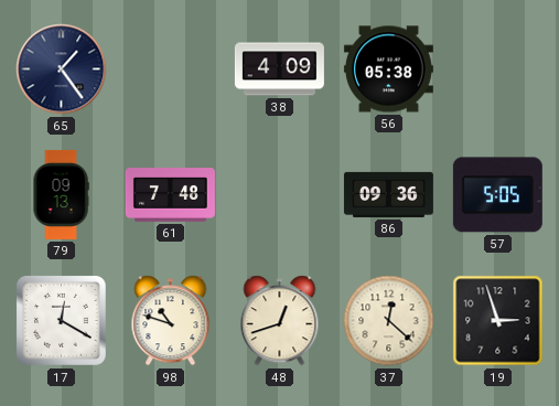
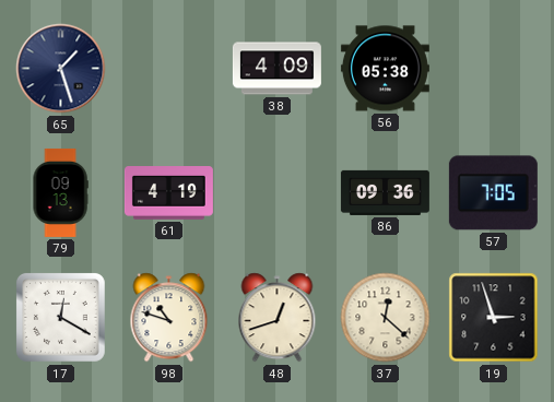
65: 1:24 -> 1:27 (61, 69)
61: 7:48 -> 4:19 (168, 193)
57: 5:05 -> 7:05 (493, 193)
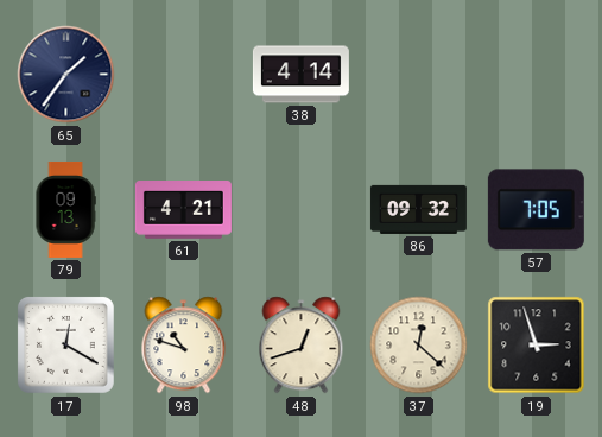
65: 1:27 -> 1:36 (66, 75)
38: 4:09 -> 4:14 (300, 75)
56: 05:38 -> none (385, 69)
61: 4:19 -> 4:21 (183, 210)
86: 09:36 -> 09:32 (418, 209)
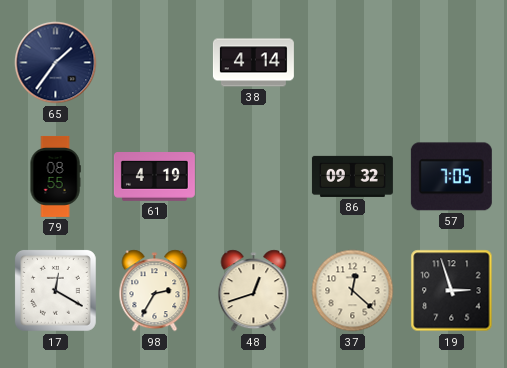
79: 09:13 -> 08:55 (55, 176)
61: 4:21 -> 4:19 (154, 177)
98: 10:48 -> 2:35 (155, 291)
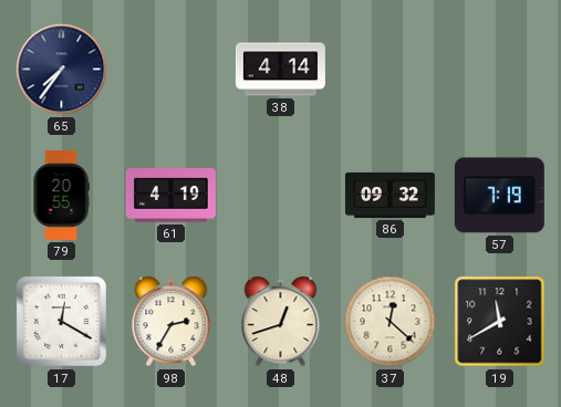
65: 1:36 -> 7:36 (62, 70)
79: 08:55 -> 20:55 (61, 195)
57: 7:05 -> 7:19 (499, 196)
19: 2:57 -> 11:40 (500, 322)
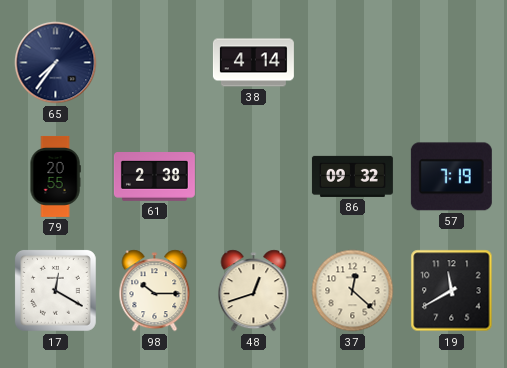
61: 4:19 -> 2:38 (154, 177)
98: 2:35 -> 10:15 (155, 291)
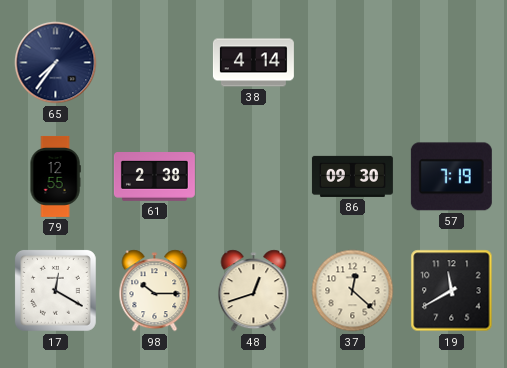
79: 20:55 -> 12:55 (55, 176)
86: 09:32 -> 09:30 (352, 176)
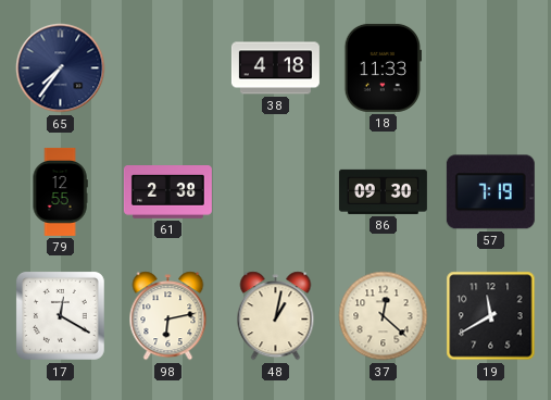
38: 4:14 -> 4:18 (275, 68)
18: none -> 11:33 (383, 67)
98: 10:15 -> 6:13 (168, 316)
48: 12:42 -> 1:02 (276, 316)
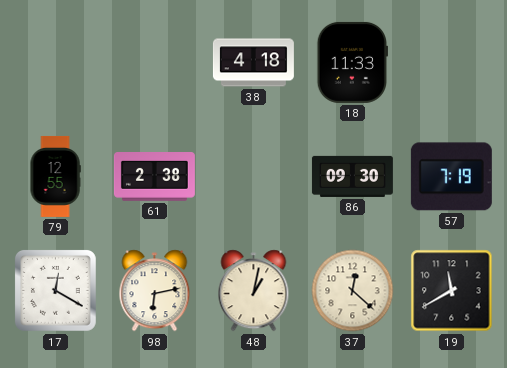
65: 7:36 -> none (61, 68)
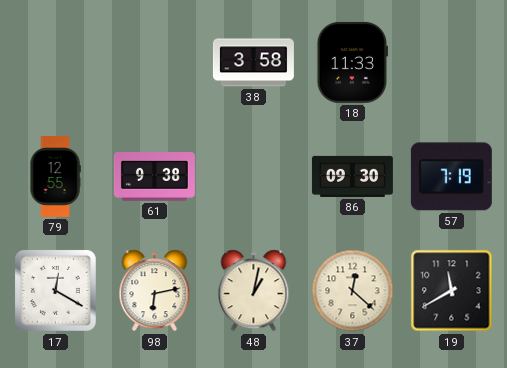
38: 4:18 -> 3:58 (253, 63)
61: 2:38 -> 9:38 (154, 177)
